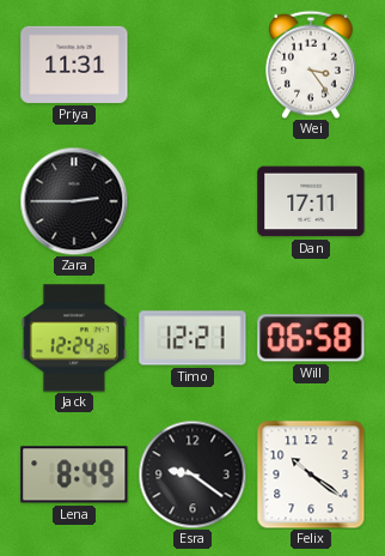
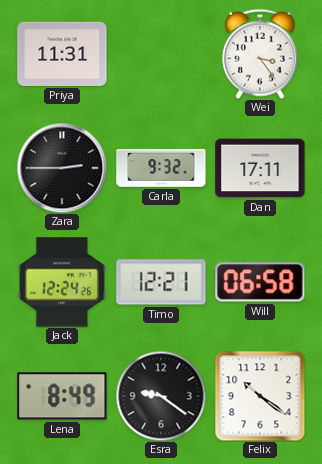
Carla: none -> 9:32 (161, 168)
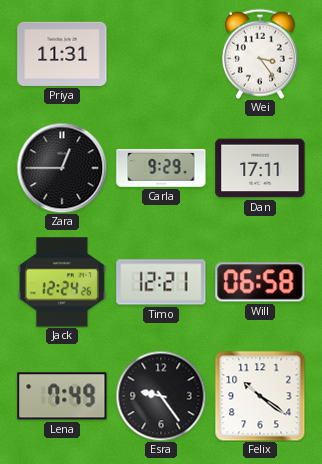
Zara: 2:45 -> 12:45 (62, 168)
Carla: 9:32 -> 9:29 (161, 168)
Lena: 8:49 -> 7:49 (62, 396)
Esra: 9:21 -> 9:24 (161, 396)
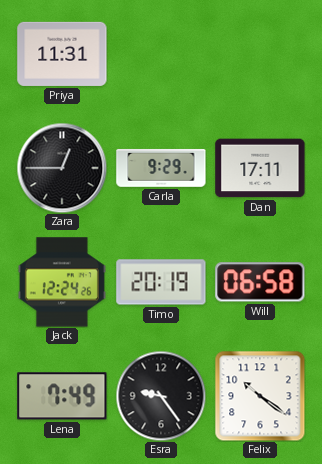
Wei: 3:24 -> none (260, 54)
Timo: 12:21 -> 20:19 (161, 282)
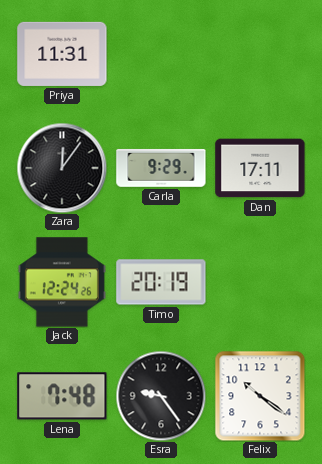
Zara: 12:45 -> 12:06 (62, 168)
Will: 06:58 -> none (260, 282)
Lena: 7:49 -> 7:48 (62, 396)
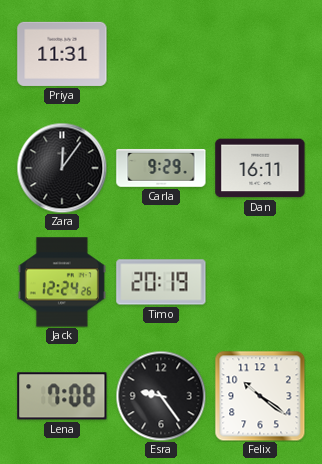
Dan: 17:11 -> 16:11 (260, 168)
Lena: 7:48 -> 7:08 (62, 396)
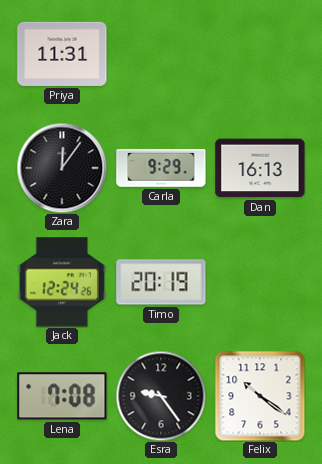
Dan: 16:11 -> 16:13 (260, 168)
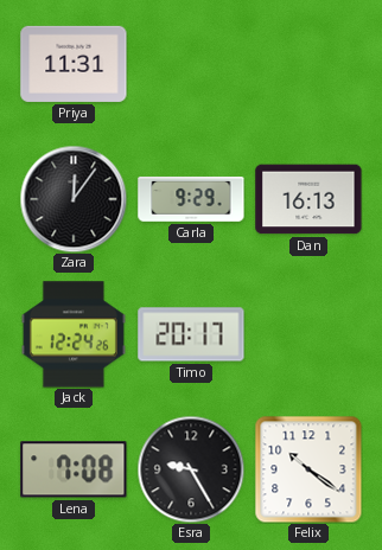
Timo: 20:19 -> 20:17 (191, 334)
Esra: 9:24 -> 9:25 (191, 469)
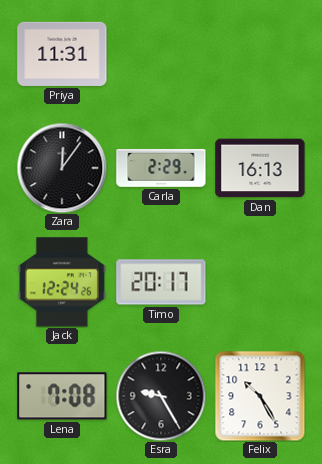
Carla: 9:29 -> 2:29 (161, 168)
Felix: 10:21 -> 10:25 (260, 396)
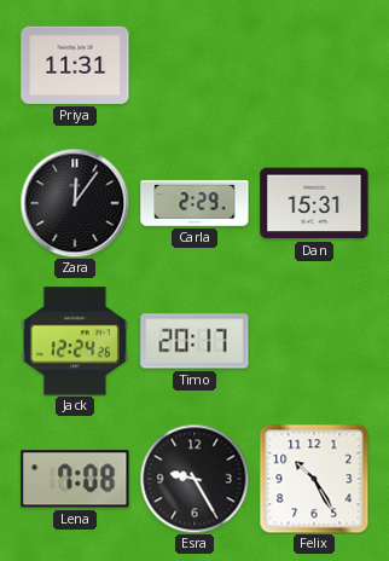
Dan: 16:13 -> 15:31 (314, 203)
